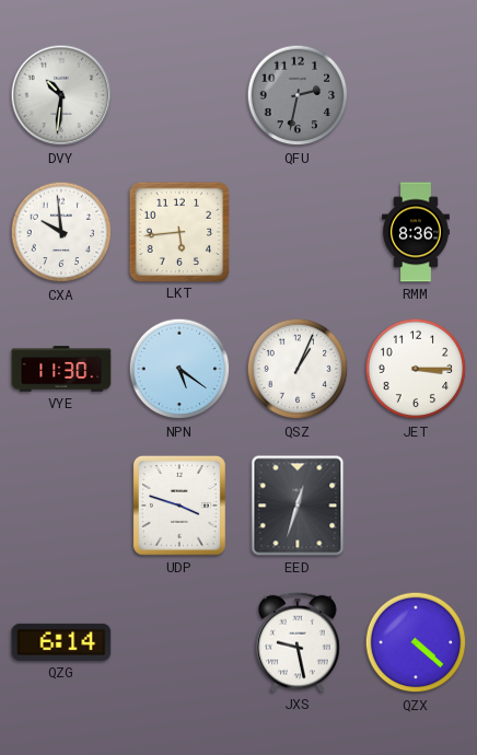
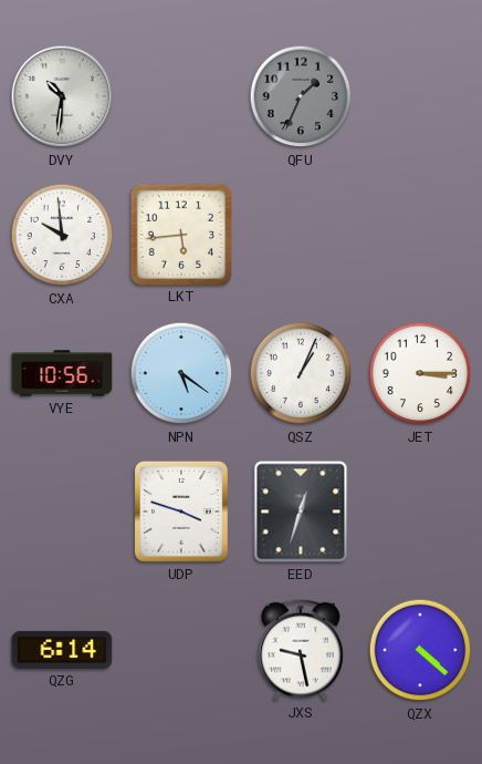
QFU: 2:32 -> 1:34 (301, 96)
RMM: 8:36 -> none (417, 232)
VYE: 11:30 -> 10:56 (62, 373)
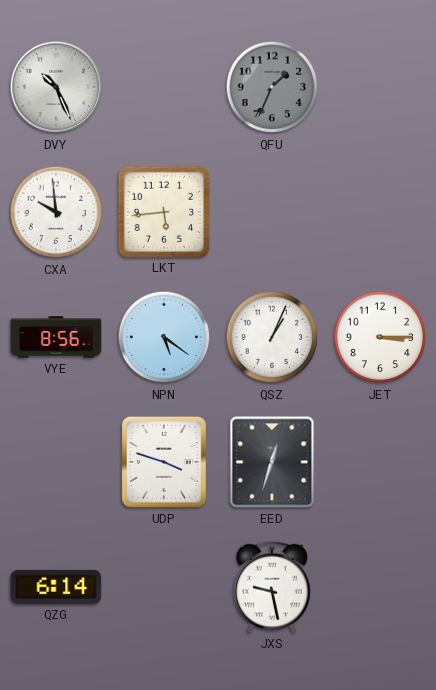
DVY: 10:31 -> 10:26 (56, 87)
VYE: 10:56 -> 8:56 (56, 337)
QZX: 4:22 -> none (420, 650)
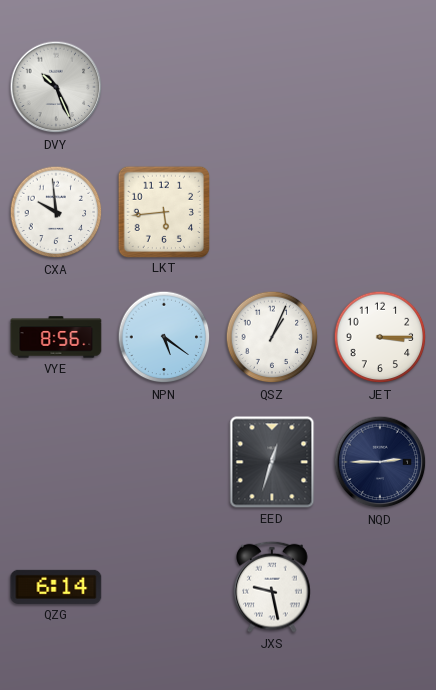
QFU: 1:34 -> none (272, 87)
UDP: 3:48 -> none (164, 462)
NQD: none -> 2:45 (380, 462)
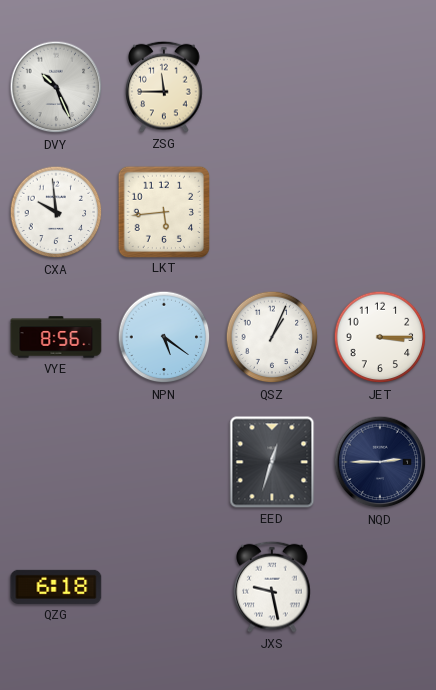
ZSG: none -> 11:45 (164, 87)
QZG: 6:14 -> 6:18 (56, 587)
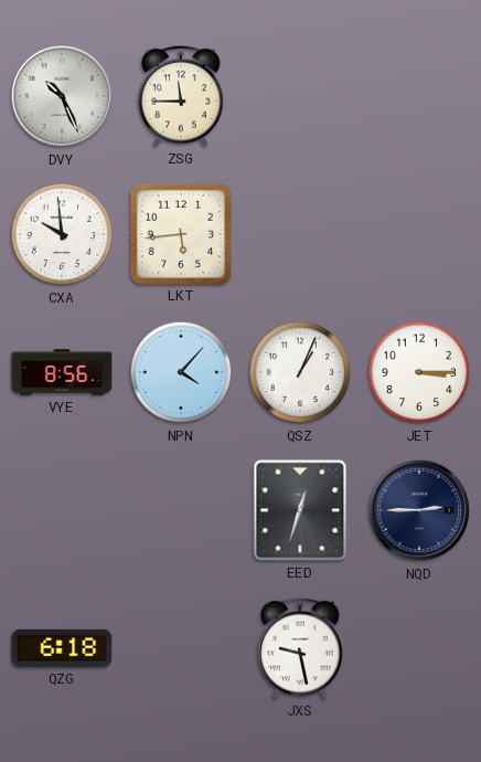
NPN: 5:21 -> 4:07 (181, 372)
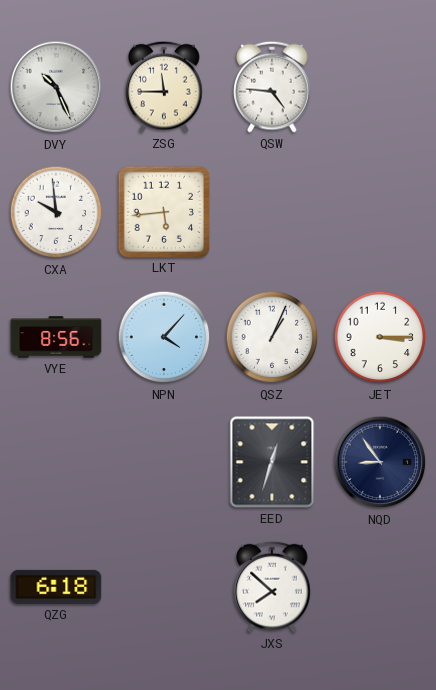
QSW: none -> 4:46 (272, 87)
NQD: 2:45 -> 8:54 (380, 462)
JXS: 9:28 -> 7:52 (272, 587)
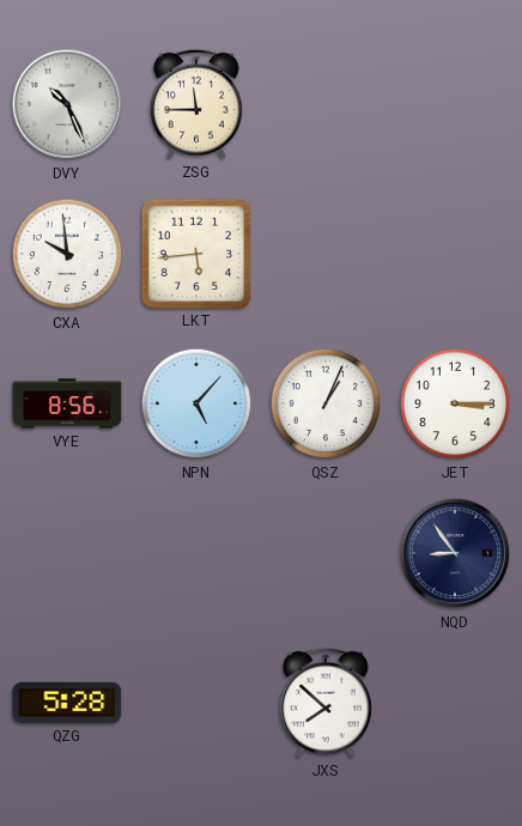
QSW: 4:46 -> none (272, 87)
NPN: 4:07 -> 5:07 (196, 403)
EED: 12:33 -> none (272, 462)
QZG: 6:18 -> 5:28 (67, 703)
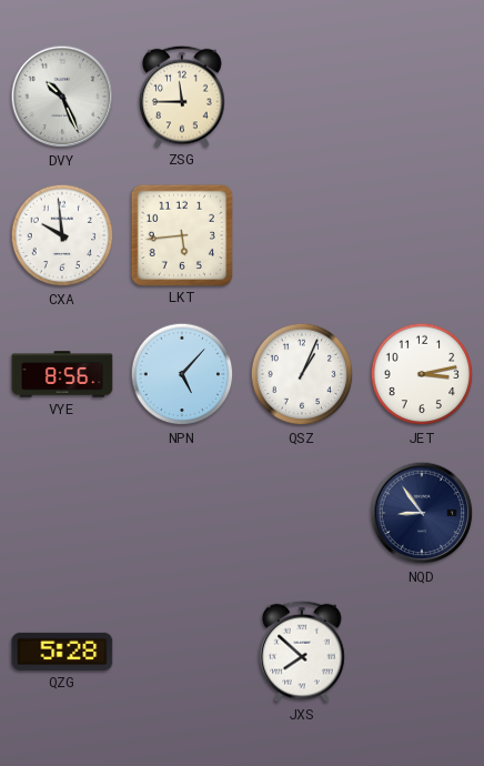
JET: 3:15 -> 3:13 (422, 374)
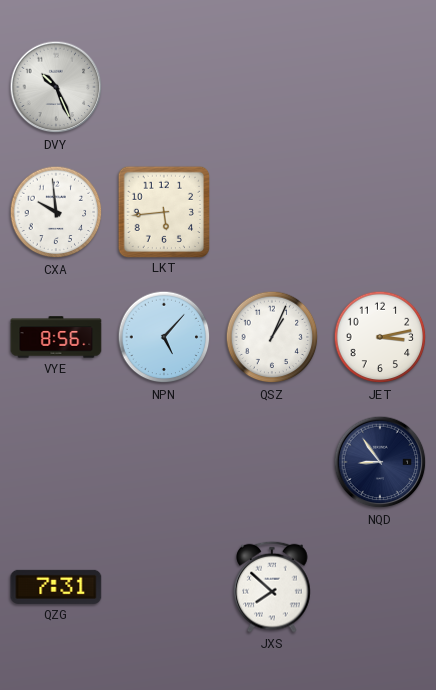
ZSG: 11:45 -> none (182, 97)
QZG: 5:28 -> 7:31 (56, 587)
